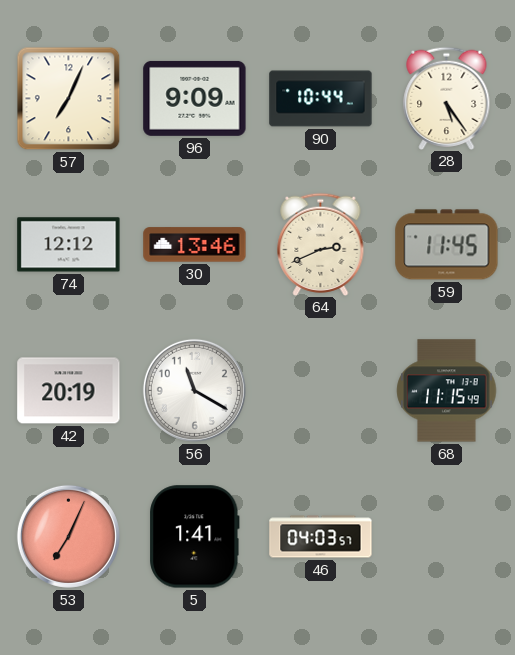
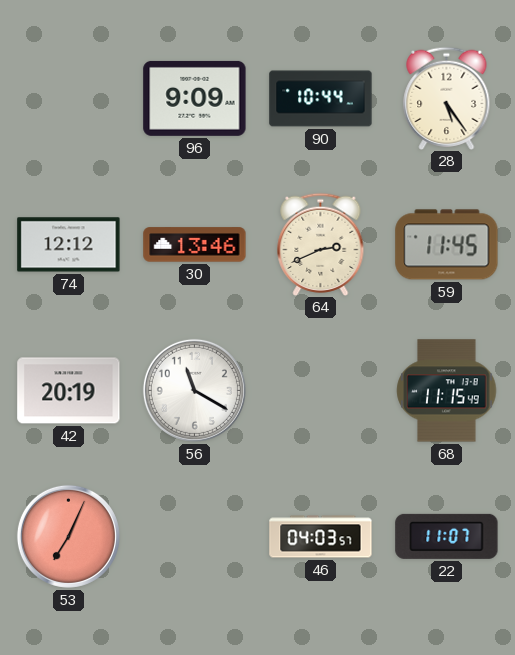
57: 7:04 -> none (69, 99)
5: 1:41 -> none (195, 537)
22: none -> 11:07 (447, 536)
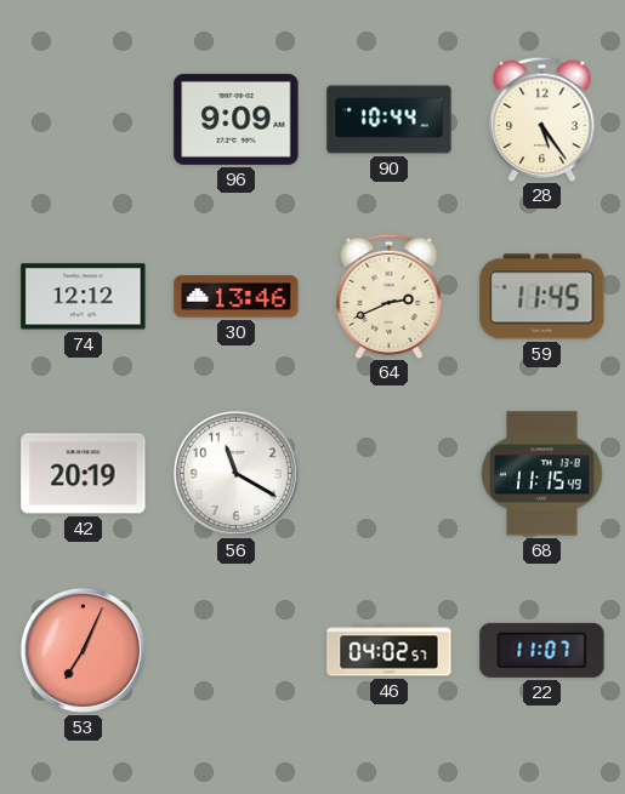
46: 04:03 -> 04:02 (390, 651)
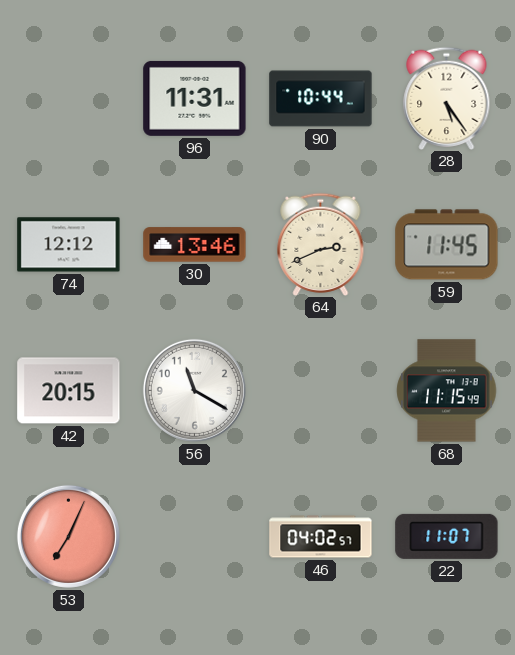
96: 9:09 -> 11:31 (195, 98)
42: 20:19 -> 20:15 (69, 391)
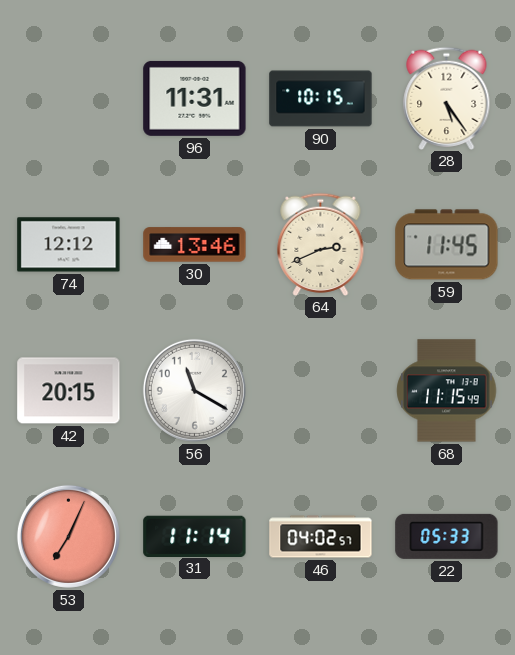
90: 10:44 -> 10:15 (321, 99)
31: none -> 11:14 (195, 536)
22: 11:07 -> 05:33 (447, 536)
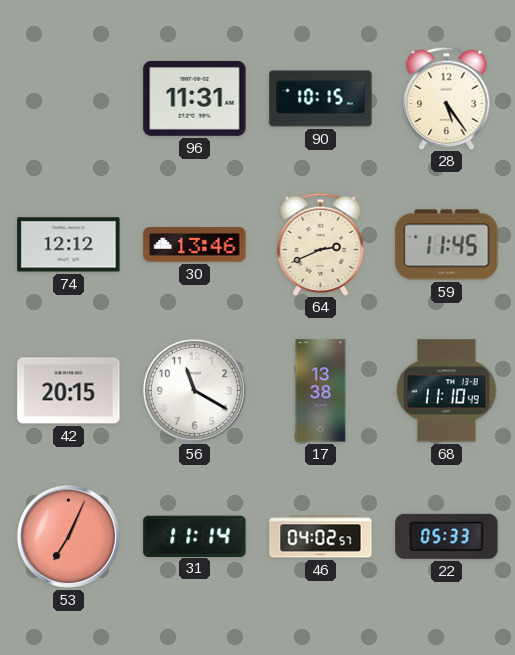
17: none -> 13:38 (321, 391)
68: 11:15 -> 11:10 (447, 391)
